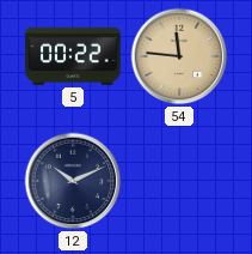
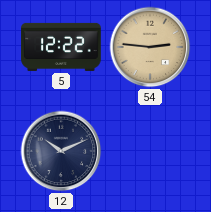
5: 00:22 -> 12:22 (61, 47)
54: 11:46 -> 2:46 (150, 47)
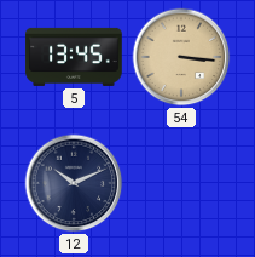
5: 12:22 -> 13:45 (74, 57)
54: 2:46 -> 3:16 (181, 57)
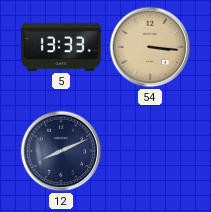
5: 13:45 -> 13:33 (61, 47)
12: 10:11 -> 8:11 (61, 151)
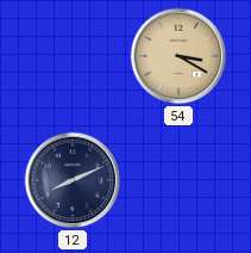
5: 13:33 -> none (61, 47)
54: 3:16 -> 3:20 (178, 56)
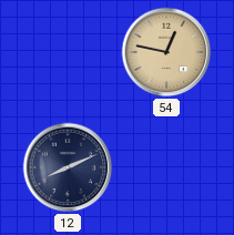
54: 3:20 -> 12:47 (166, 52)
